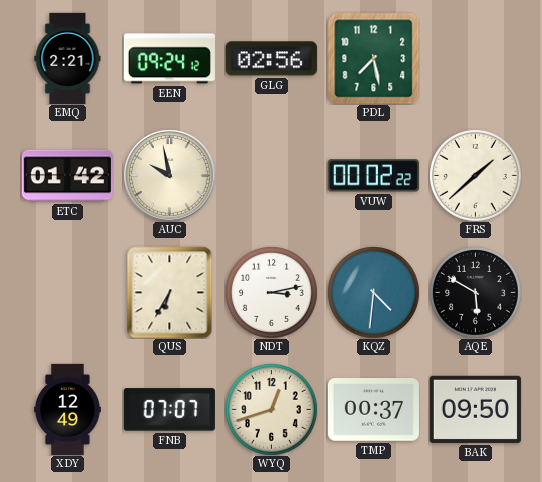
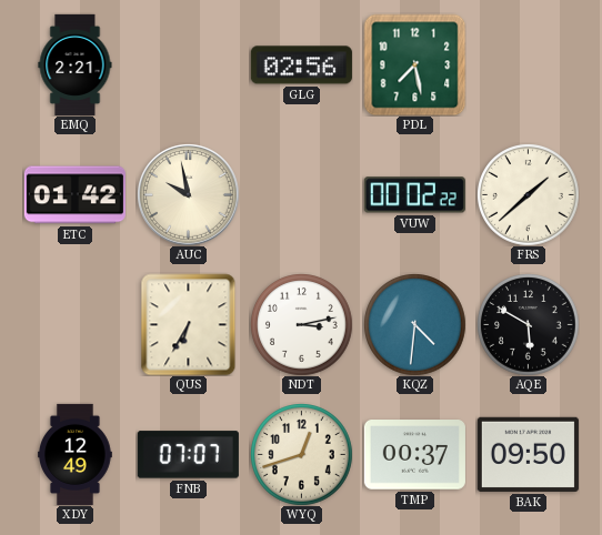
EEN: 09:24 -> none (169, 59)
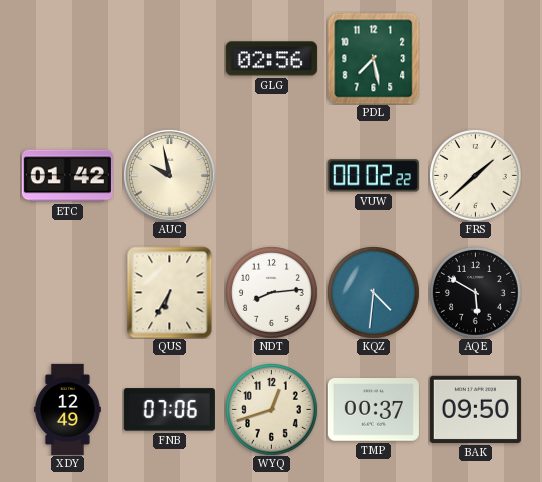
EMQ: 2:21 -> none (76, 64)
NDT: 3:13 -> 8:14 (272, 293)
FNB: 07:07 -> 07:06 (169, 410)
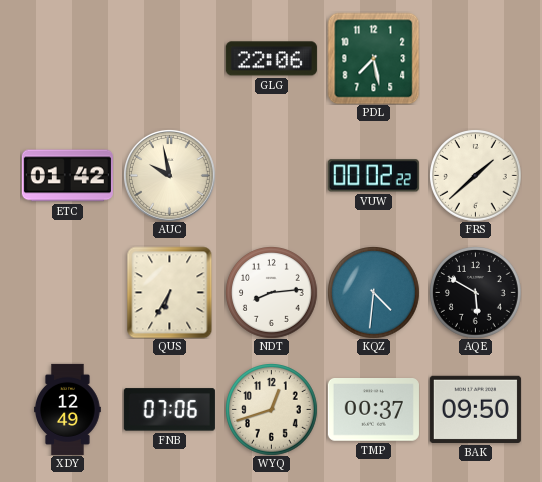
GLG: 02:56 -> 22:06 (271, 59)
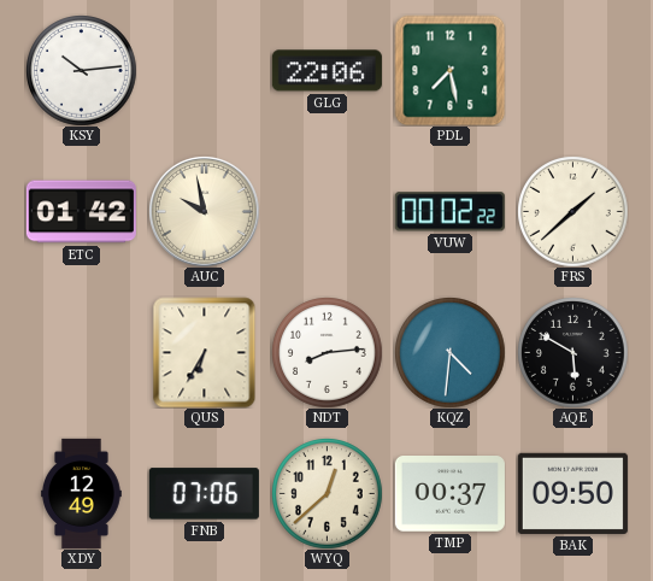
KSY: none -> 10:14 (82, 71)
WYQ: 12:42 -> 12:38 (328, 494)
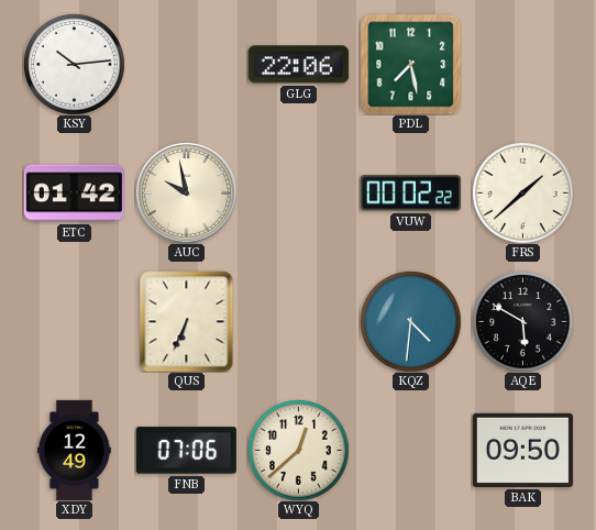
QUS: 6:35 -> 6:34 (187, 321)
NDT: 8:14 -> none (328, 353)
TMP: 00:37 -> none (449, 494)
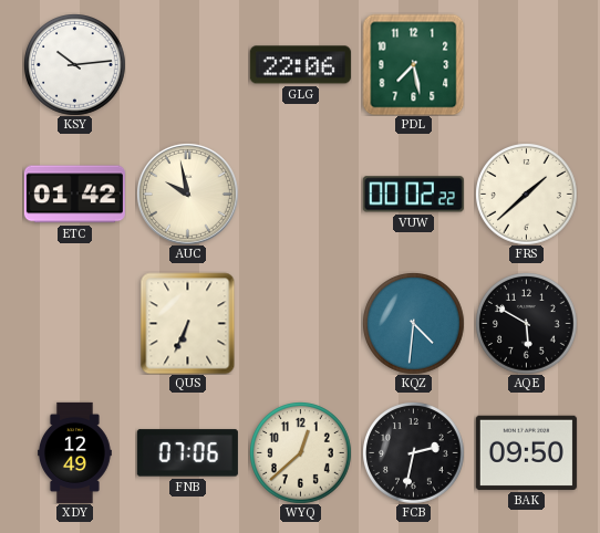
FCB: none -> 2:32 (414, 453)
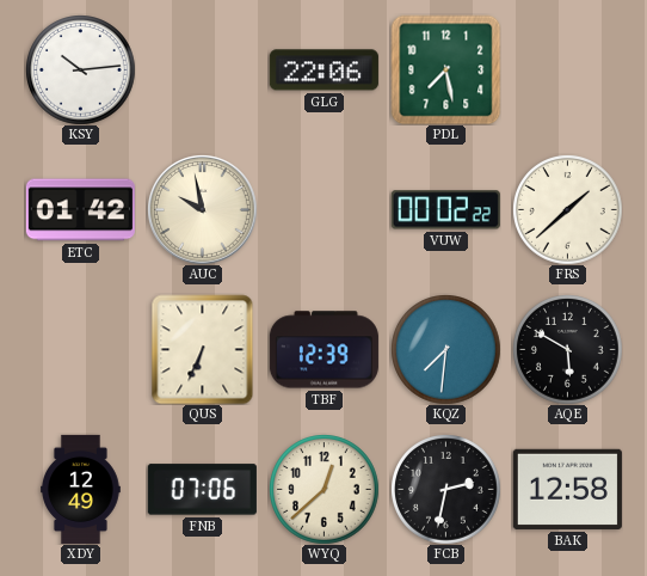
TBF: none -> 12:39 (323, 350)
KQZ: 4:31 -> 7:31 (446, 350)
BAK: 09:50 -> 12:58 (567, 489)
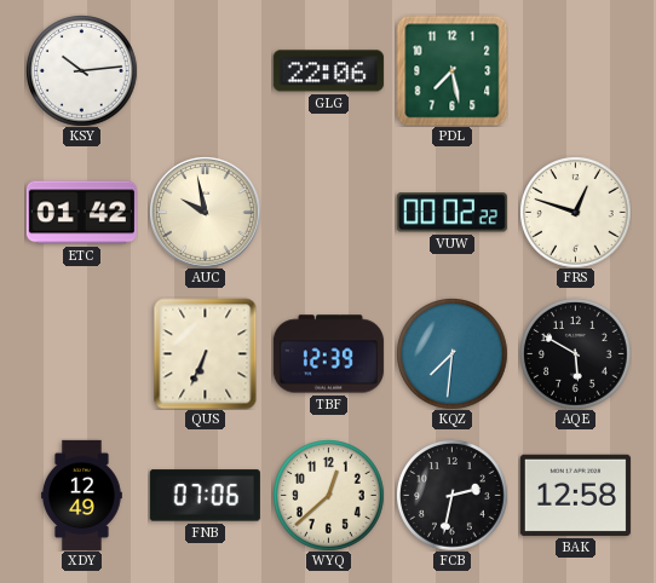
FRS: 1:38 -> 12:48 (576, 213)
